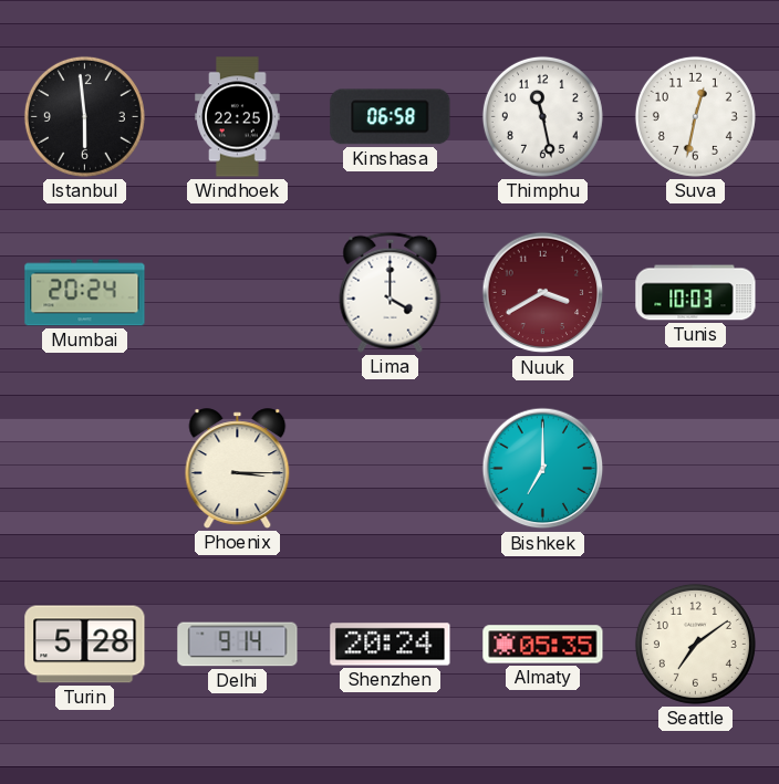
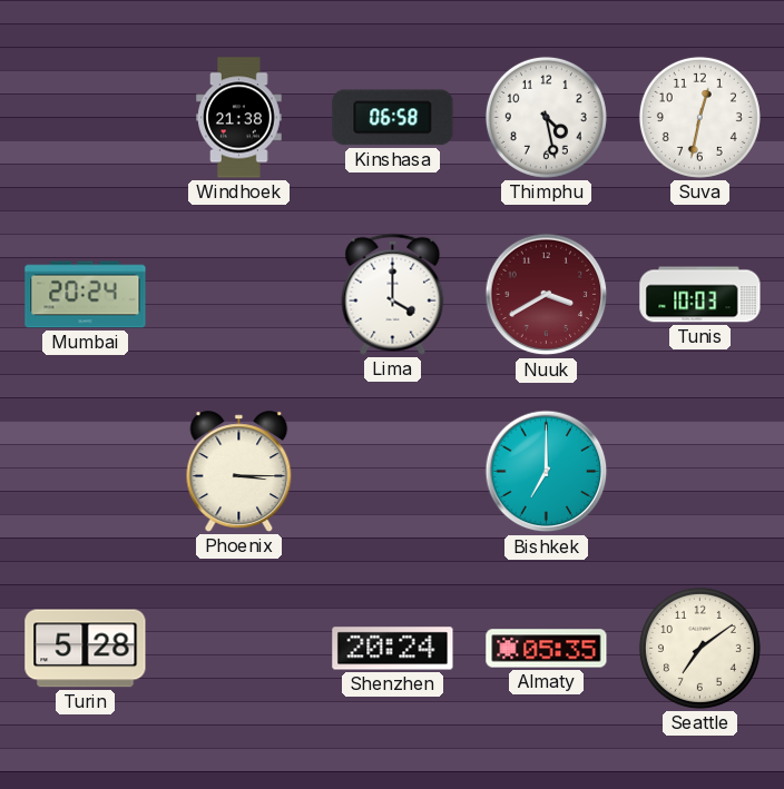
Istanbul: 5:59 -> none (84, 116)
Windhoek: 22:25 -> 21:38 (239, 118)
Thimphu: 11:28 -> 4:28 (546, 117)
Delhi: 9:14 -> none (238, 645)
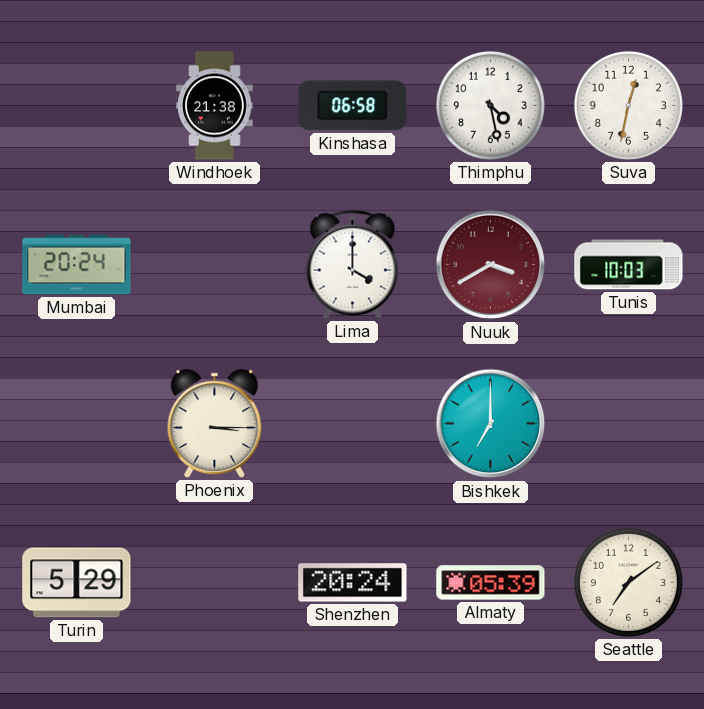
Turin: 5:28 -> 5:29 (77, 583)
Almaty: 05:35 -> 05:39 (491, 583)
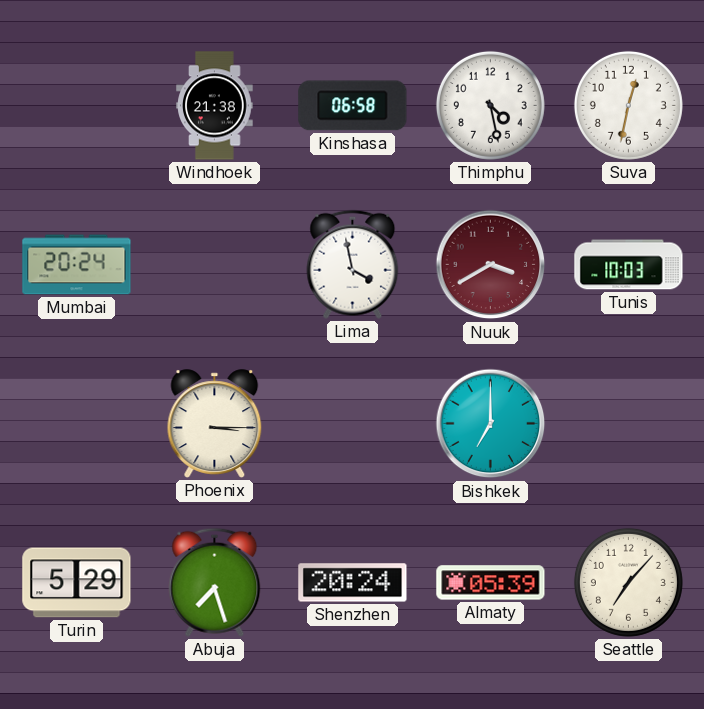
Lima: 4:00 -> 3:58 (353, 264)
Abuja: none -> 7:27 (215, 582)
Seattle: 7:09 -> 7:07 (628, 582)
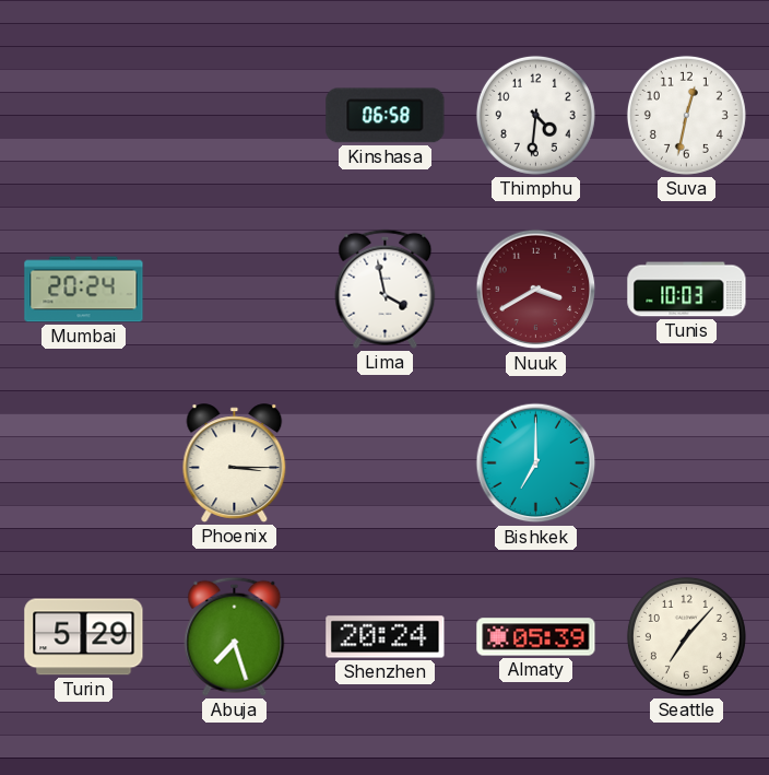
Windhoek: 21:38 -> none (215, 106)
Thimphu: 4:28 -> 4:31 (535, 115)
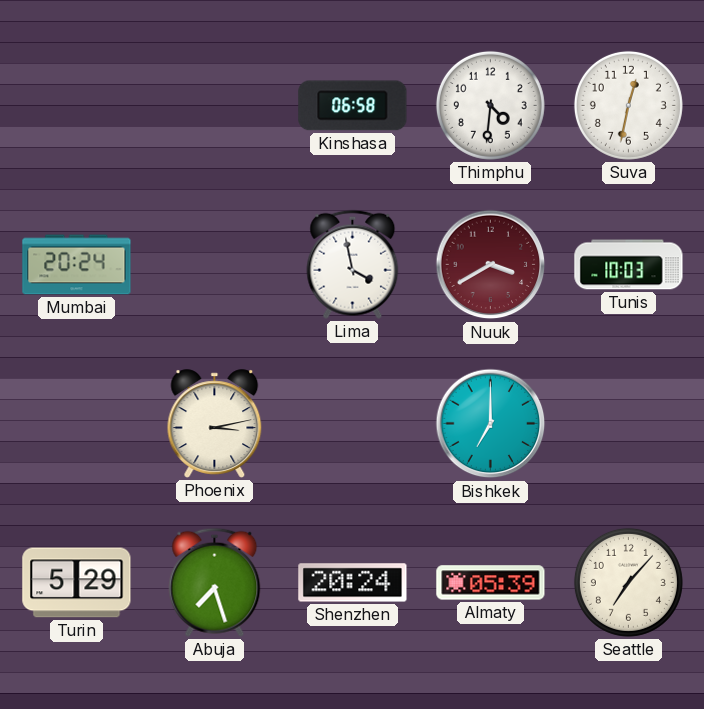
Phoenix: 3:15 -> 3:13 (215, 424)
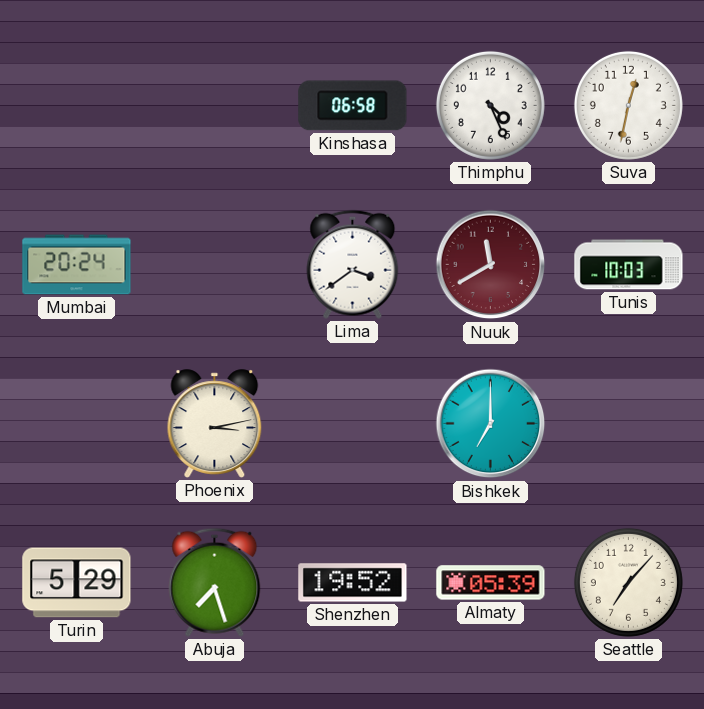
Thimphu: 4:31 -> 4:26 (490, 105)
Lima: 3:58 -> 3:39 (353, 264)
Nuuk: 3:40 -> 11:40 (491, 265)
Shenzhen: 20:24 -> 19:52 (353, 583)
